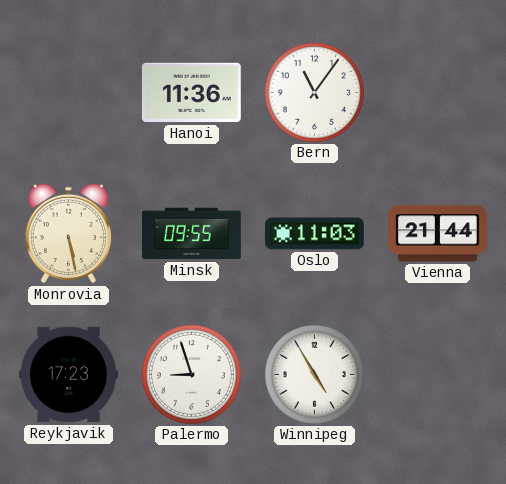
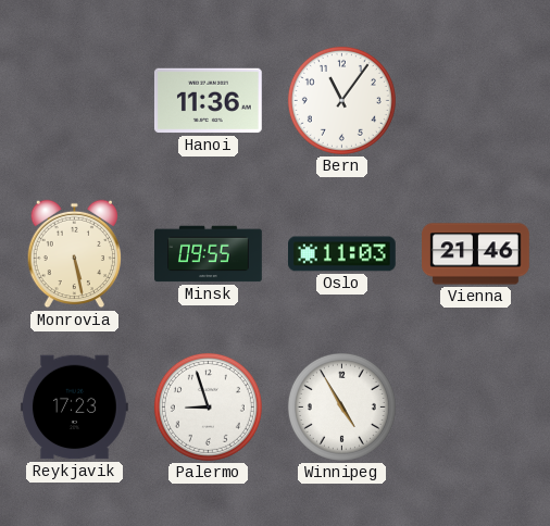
Vienna: 21:44 -> 21:46 (476, 254)
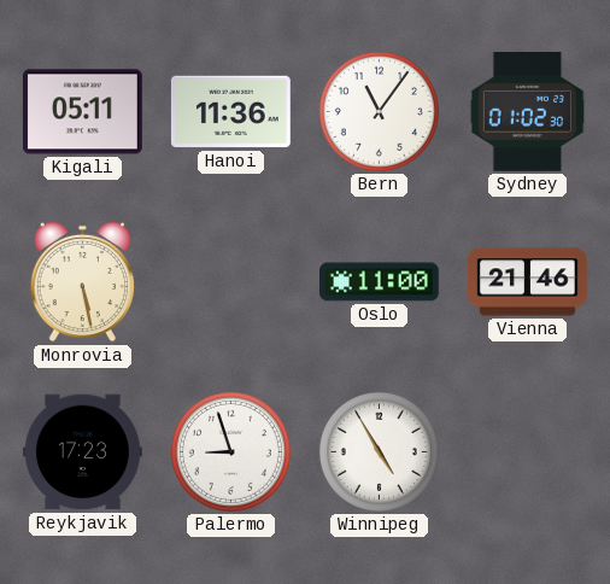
Kigali: none -> 05:11 (82, 112)
Sydney: none -> 01:02 (527, 112)
Minsk: 09:55 -> none (209, 254)
Oslo: 11:03 -> 11:00 (380, 282)
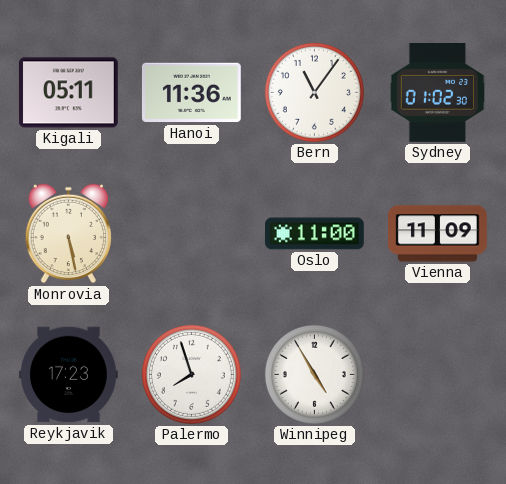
Vienna: 21:46 -> 11:09 (438, 234)
Palermo: 8:57 -> 7:57 (191, 374)
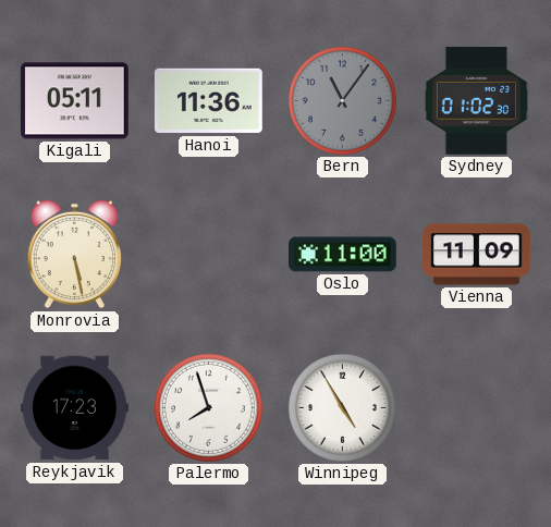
Bern dial: white -> grey (342, 100)
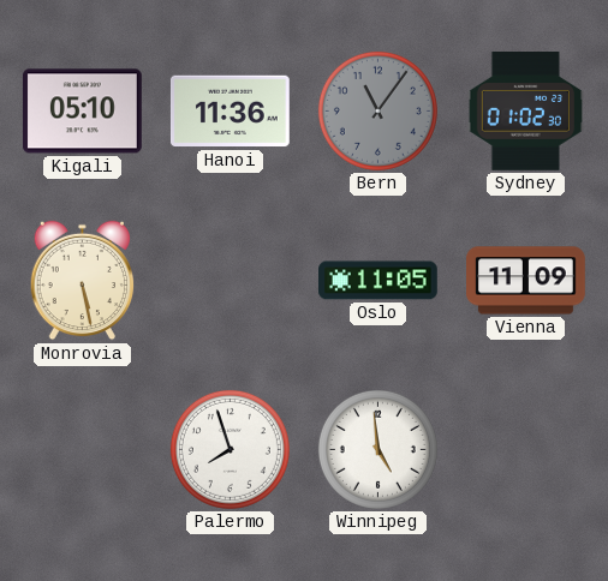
Kigali: 05:11 -> 05:10 (82, 112)
Oslo: 11:00 -> 11:05 (378, 281)
Reykjavik: 17:23 -> none (75, 408)
Winnipeg: 4:55 -> 4:59 (377, 449)
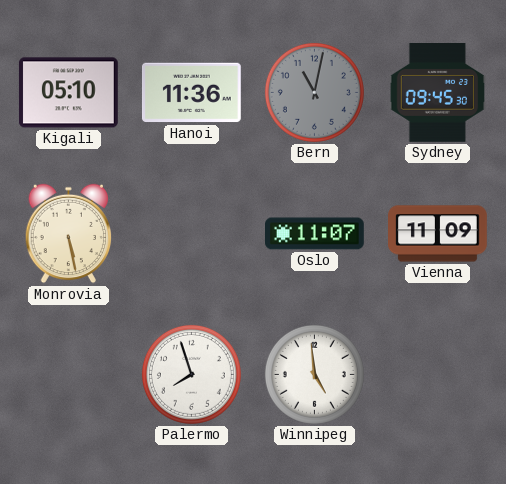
Bern: 11:06 -> 11:02 (314, 92)
Sydney: 01:02 -> 09:45 (437, 93)
Oslo: 11:05 -> 11:07 (315, 234)
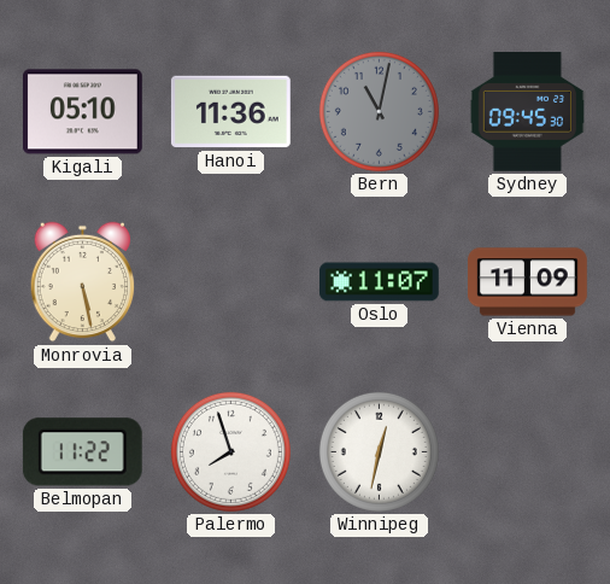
Belmopan: none -> 11:22 (82, 452)
Winnipeg: 4:59 -> 12:32 (379, 451)
